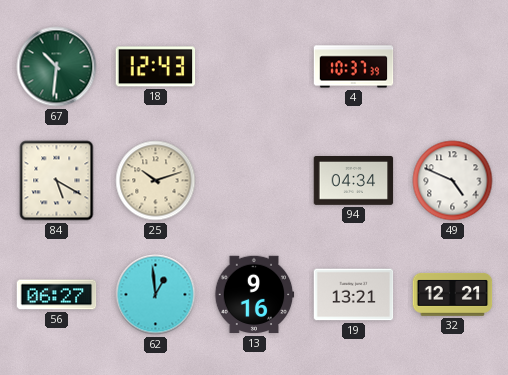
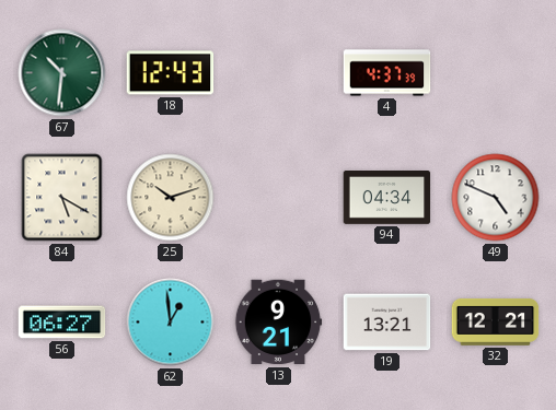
4: 10:37 -> 4:37 (387, 73)
13: 9:16 -> 9:21 (278, 323)
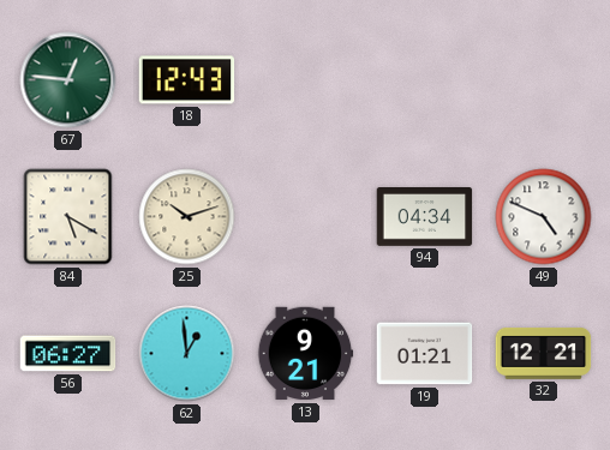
67: 10:31 -> 12:46 (68, 80)
4: 4:37 -> none (387, 73)
19: 13:21 -> 01:21 (425, 354)
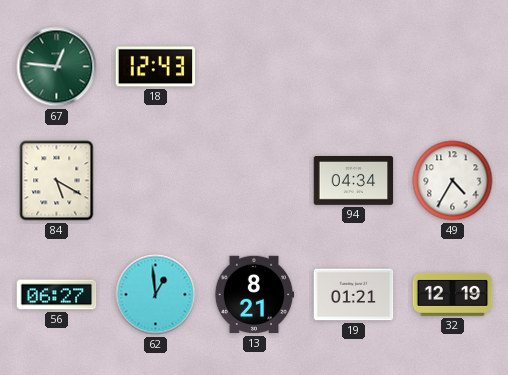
25: 10:12 -> none (187, 217)
49: 4:49 -> 4:35 (453, 181)
13: 9:21 -> 8:21 (254, 295)
32: 12:21 -> 12:19 (453, 294)
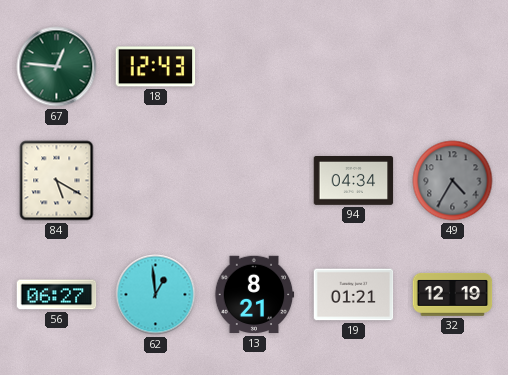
49 dial: white -> grey (453, 181)
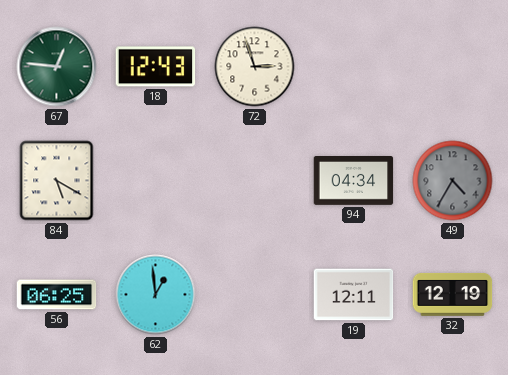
72: none -> 2:57 (255, 67)
56: 06:27 -> 06:25 (57, 295)
13: 8:21 -> none (254, 295)
19: 01:21 -> 12:11 (354, 295)
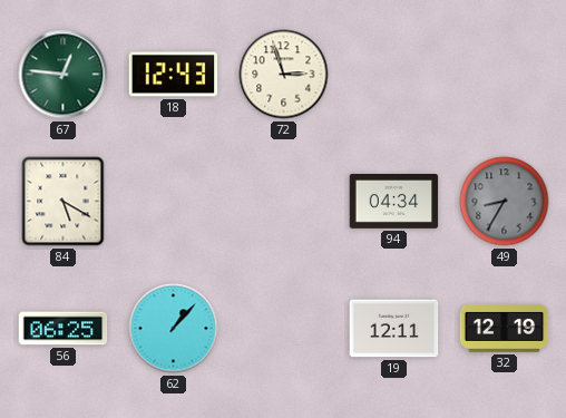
49: 4:35 -> 8:35 (505, 202)
62: 12:59 -> 1:07 (174, 329)
